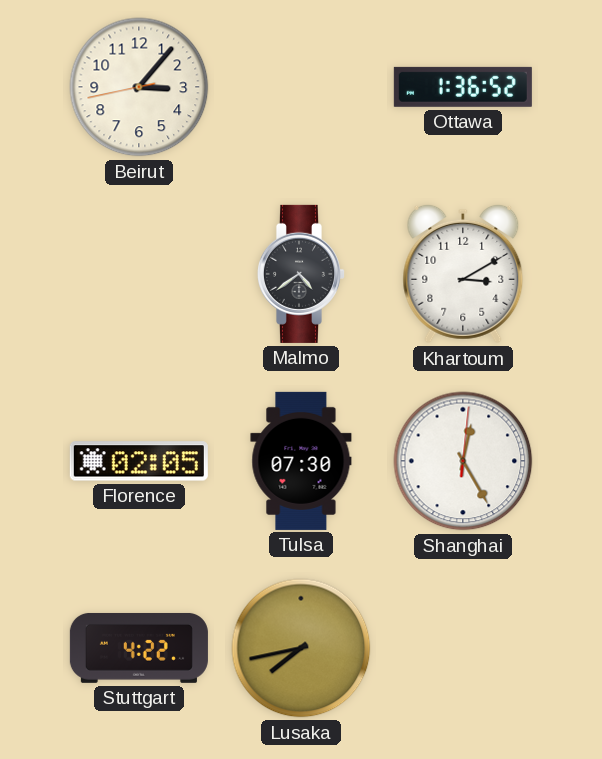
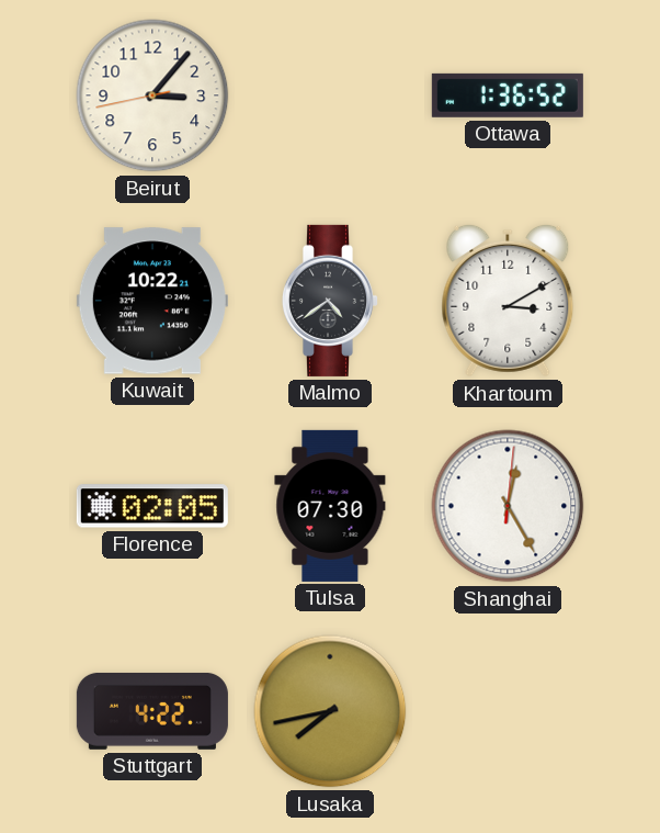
Kuwait: none -> 10:22 (152, 301)
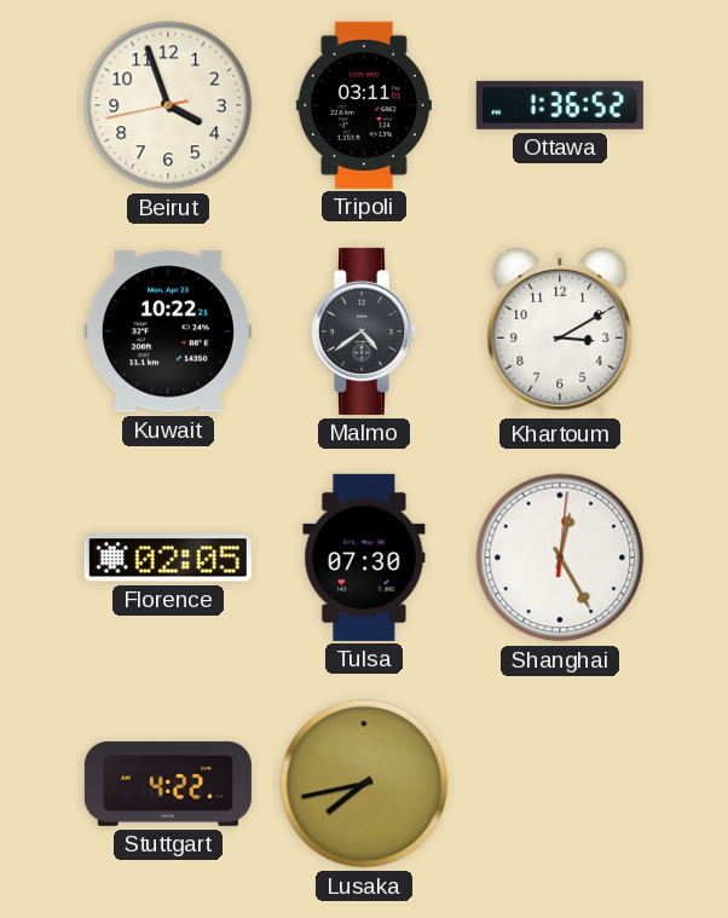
Beirut: 3:06 -> 3:56 (168, 105)
Tripoli: none -> 03:11 (364, 105)
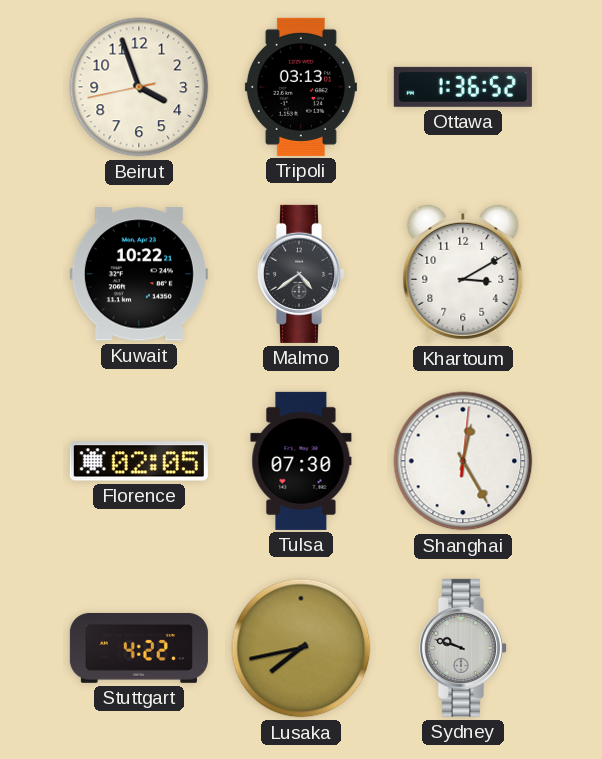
Tripoli: 03:11 -> 03:13 (301, 87)
Sydney: none -> 9:48 (462, 648)
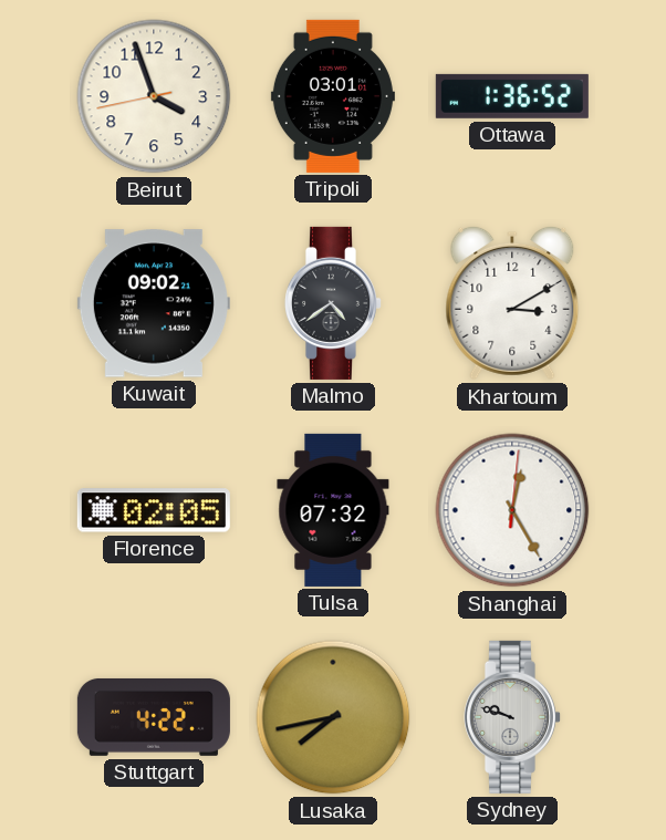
Tripoli: 03:13 -> 03:01 (333, 96)
Kuwait: 10:22 -> 09:02 (154, 303)
Tulsa: 07:30 -> 07:32 (333, 510)
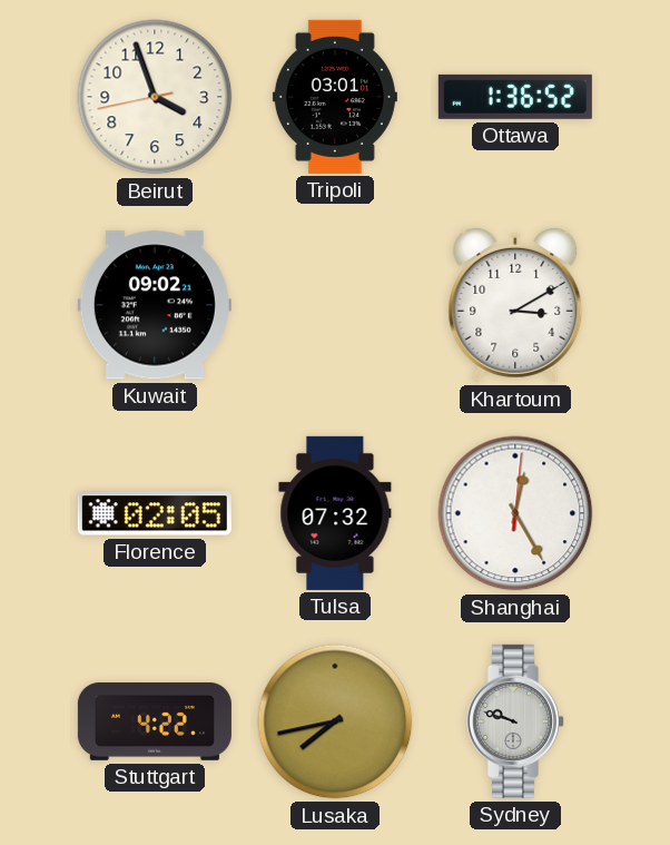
Malmo: 4:39 -> none (332, 303)
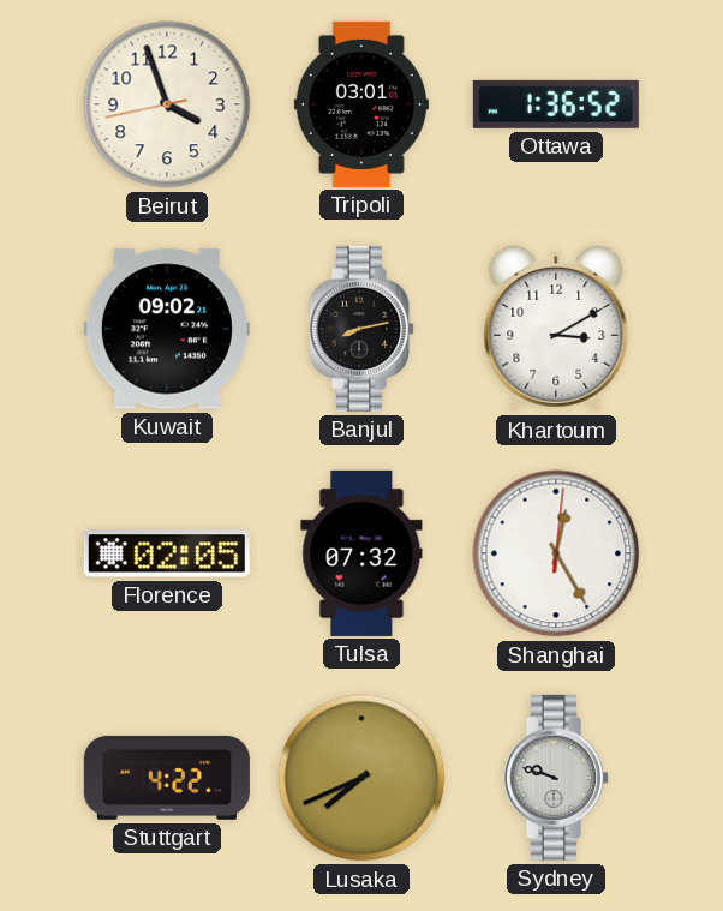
Banjul: none -> 8:13 (360, 329)
Lusaka: 7:43 -> 7:41 (361, 778)
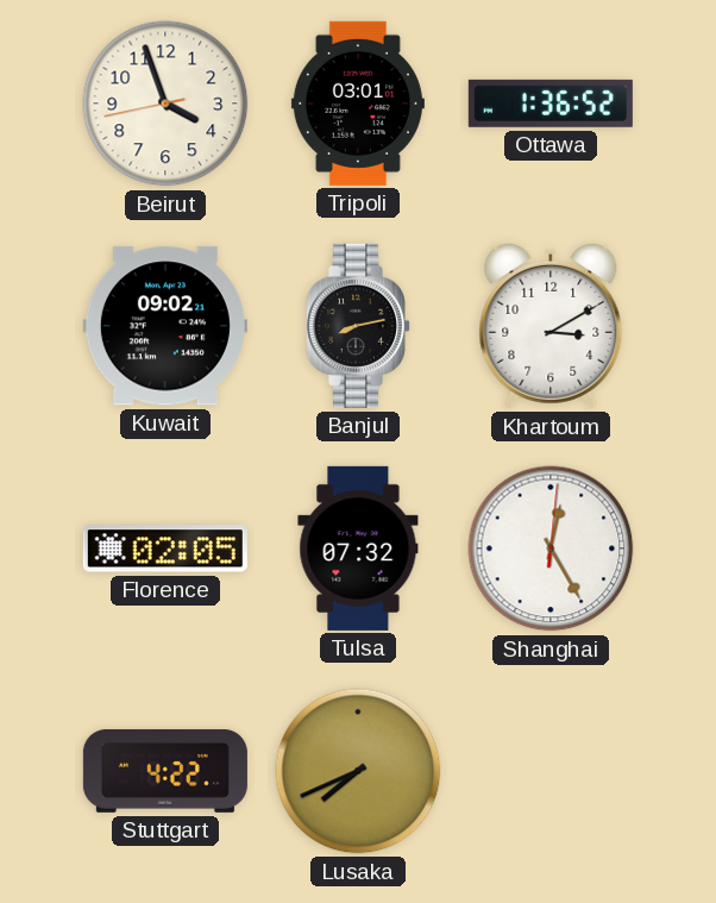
Sydney: 9:48 -> none (555, 778)
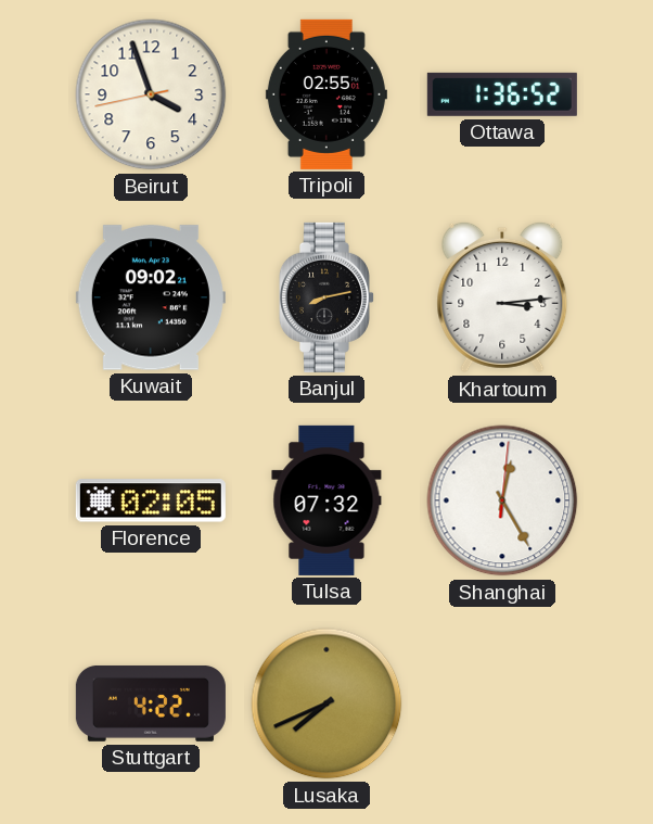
Tripoli: 03:01 -> 02:55 (326, 94)
Khartoum: 3:10 -> 3:14 (502, 297)
